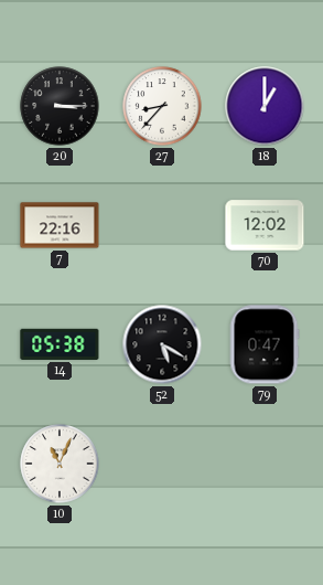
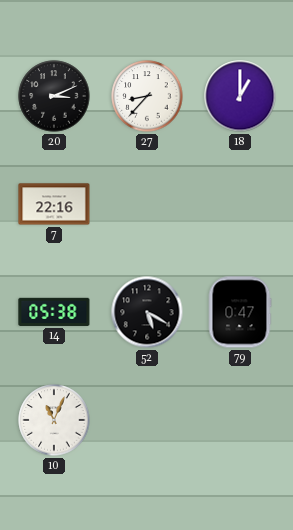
20: 3:15 -> 3:11 (54, 96)
70: 12:02 -> none (265, 225)
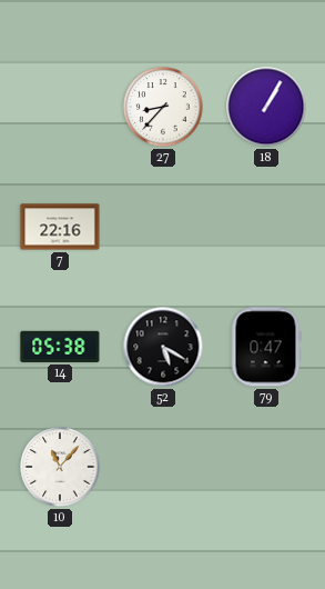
20: 3:11 -> none (54, 96)
18: 1:00 -> 1:05 (266, 107)
10: 11:04 -> 11:07 (60, 467)
